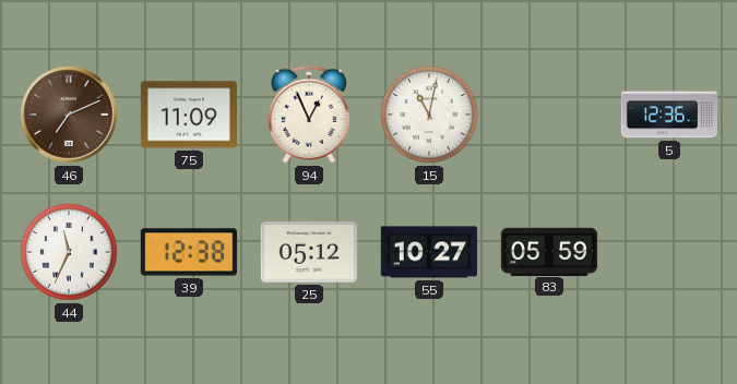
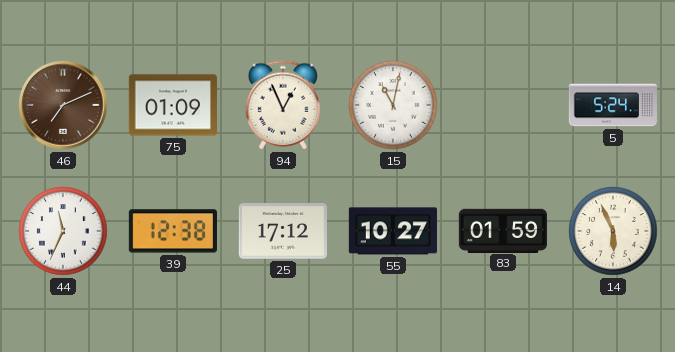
75: 11:09 -> 01:09 (173, 105)
5: 12:36 -> 5:24 (612, 105)
25: 05:12 -> 17:12 (283, 231)
83: 05:59 -> 01:59 (502, 230)
14: none -> 5:56 (613, 231)
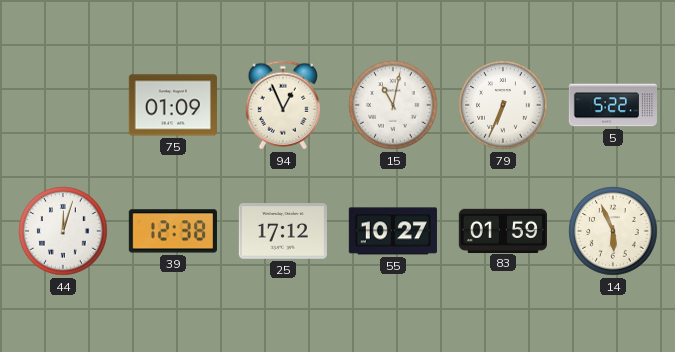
46: 7:11 -> none (63, 105)
79: none -> 6:34 (503, 105)
5: 5:24 -> 5:22 (612, 105)
44: 11:34 -> 12:03 (63, 231)
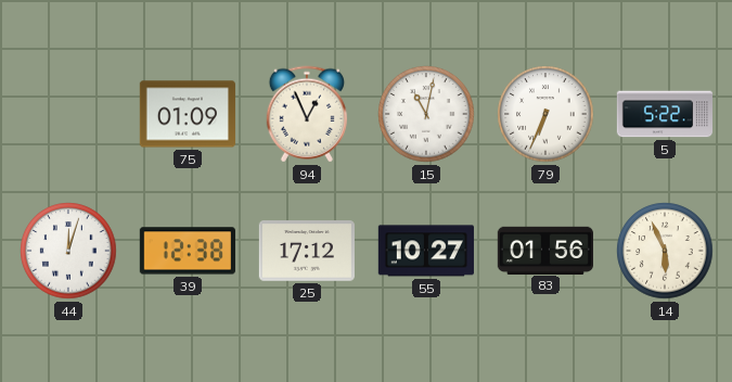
83: 01:59 -> 01:56 (544, 250)
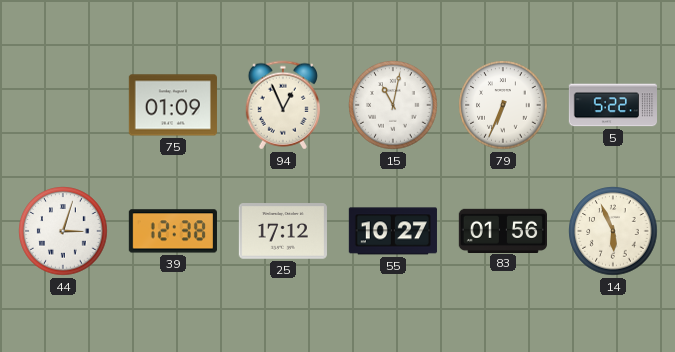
44: 12:03 -> 3:03 (63, 231)
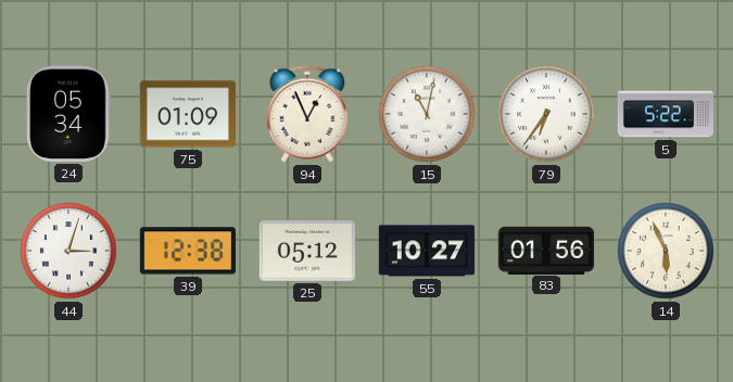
24: none -> 05:34 (68, 114)
79: 6:34 -> 6:36 (546, 114)
25: 17:12 -> 05:12 (307, 251)
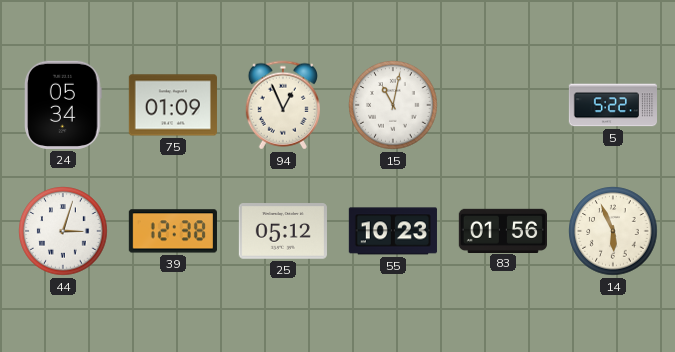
79: 6:36 -> none (546, 114)
55: 10:27 -> 10:23 (393, 231)
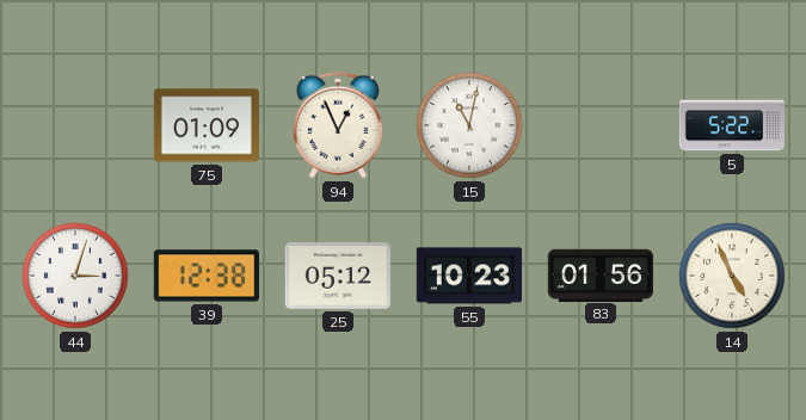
24: 05:34 -> none (63, 105)
14: 5:56 -> 4:56 (732, 276)
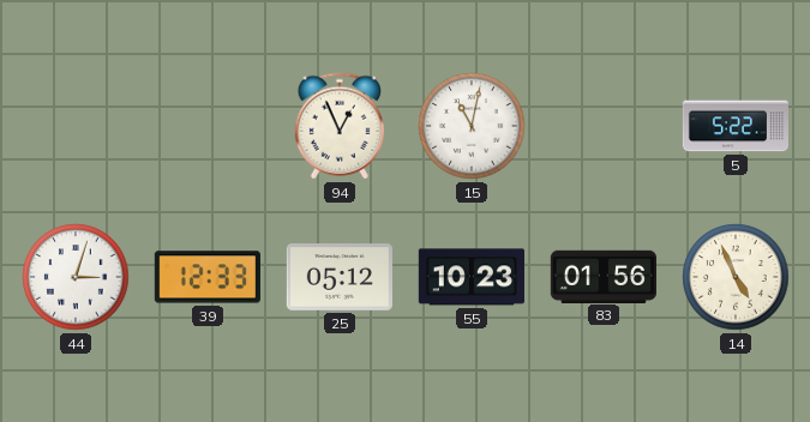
75: 01:09 -> none (207, 125)
39: 12:38 -> 12:33 (208, 277)
